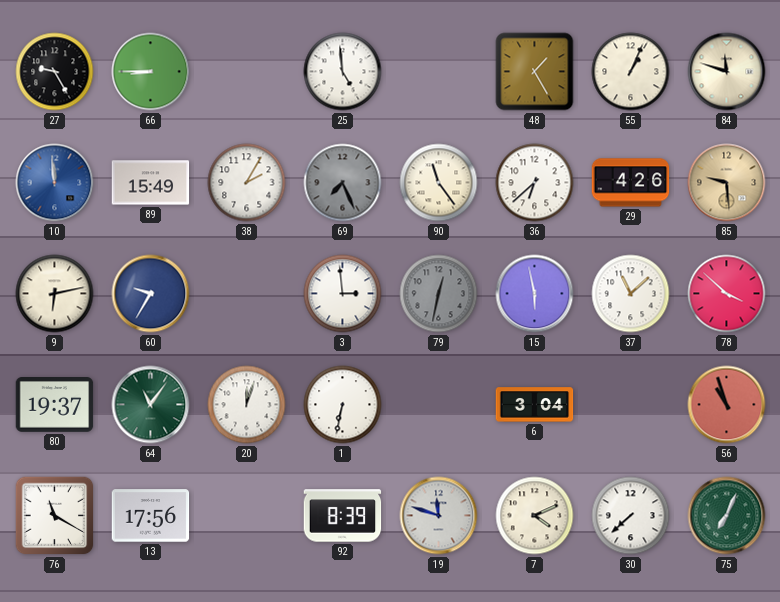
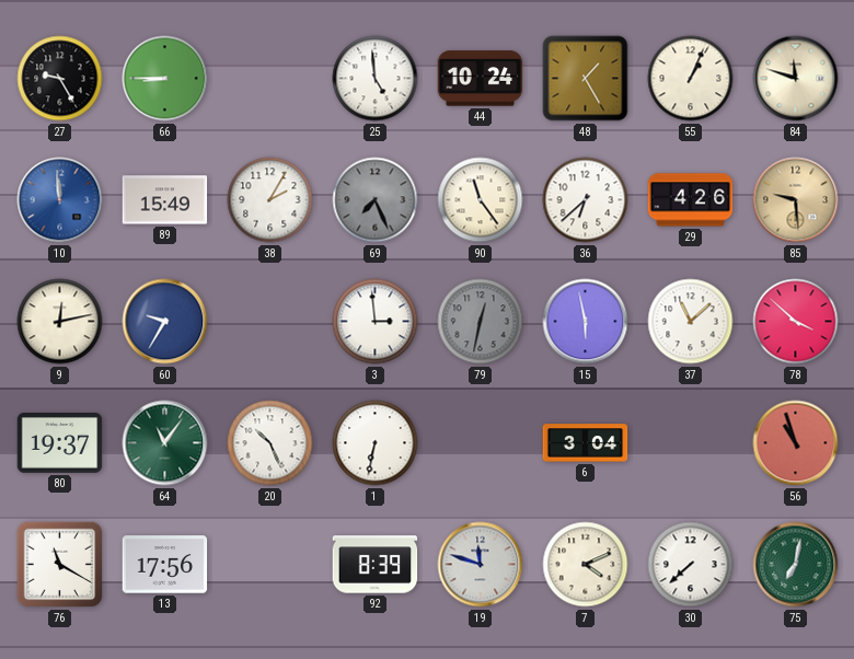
44: none -> 10:24 (481, 79)
9: 6:13 -> 12:13 (60, 322)
20: 12:03 -> 10:26 (270, 443)
75: 7:04 -> 7:02 (796, 565)
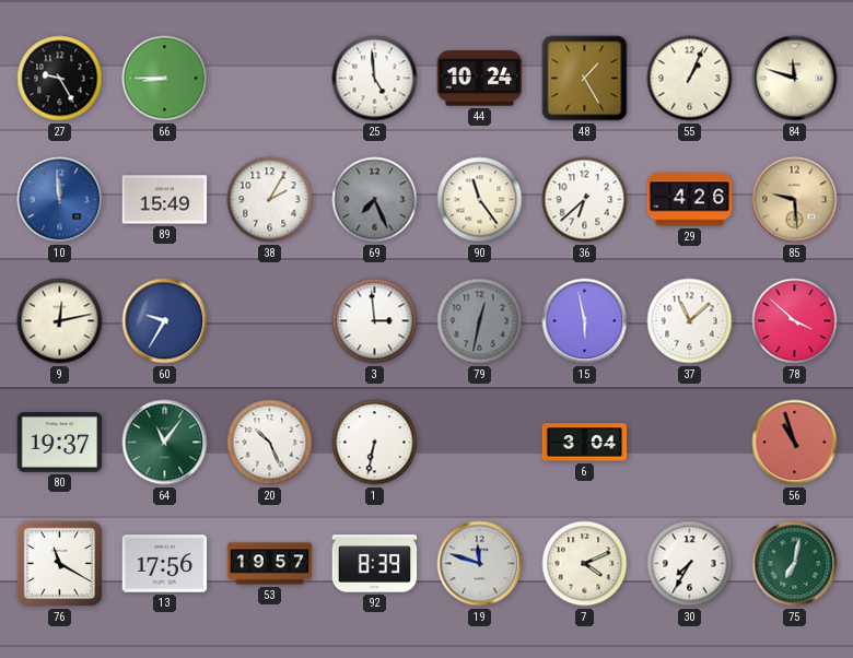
53: none -> 19:57 (270, 564)
30: 7:38 -> 7:35 (690, 564)
